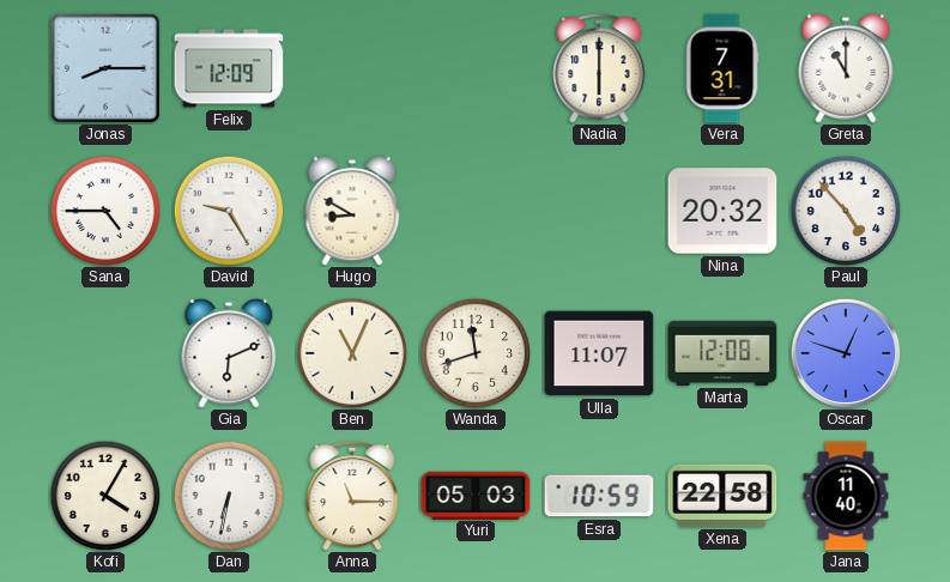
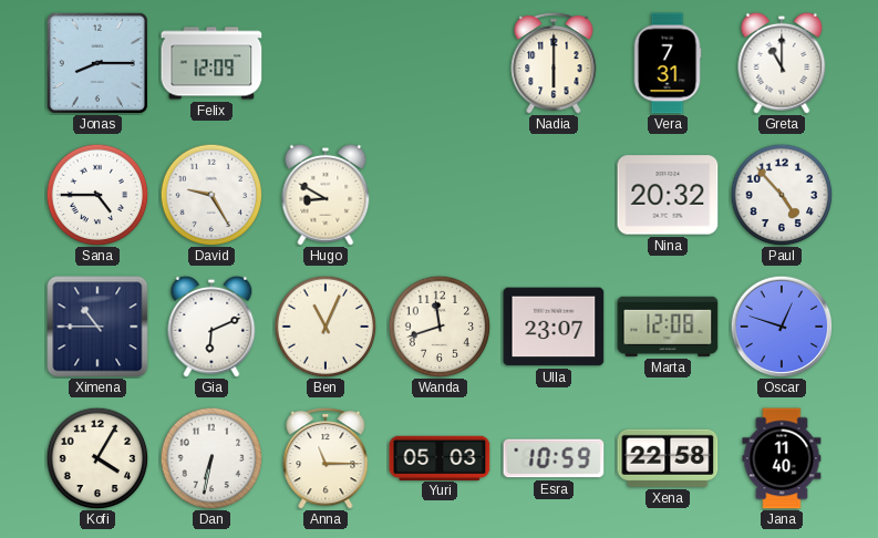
Ximena: none -> 10:45 (97, 327)
Ulla: 11:07 -> 23:07 (554, 327)
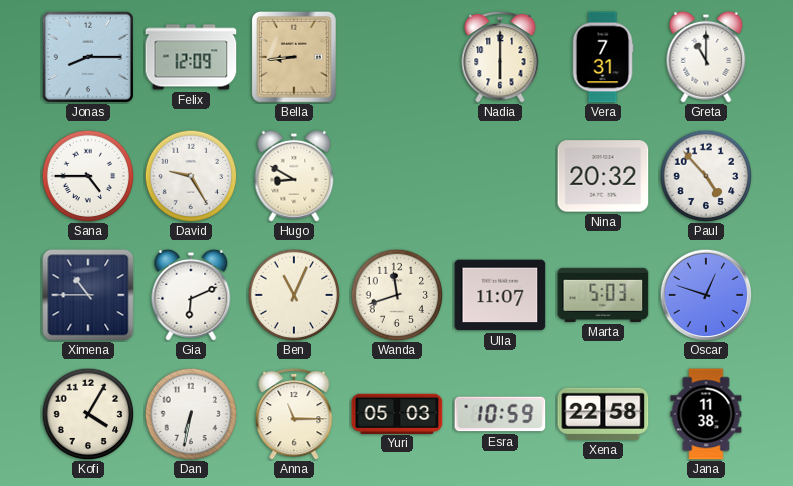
Bella: none -> 8:44 (294, 57)
Ulla: 23:07 -> 11:07 (500, 295)
Marta: 12:08 -> 5:03 (603, 295)
Jana: 11:40 -> 11:38 (706, 414)
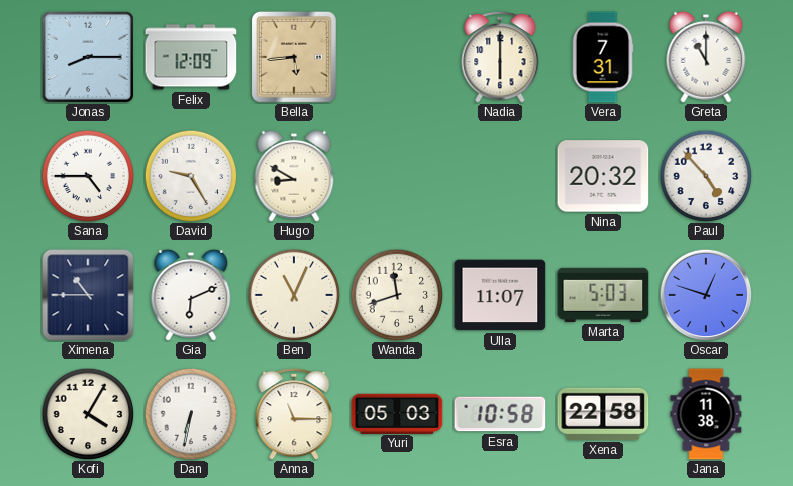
Bella: 8:44 -> 5:44 (294, 57)
Esra: 10:59 -> 10:58 (500, 414)
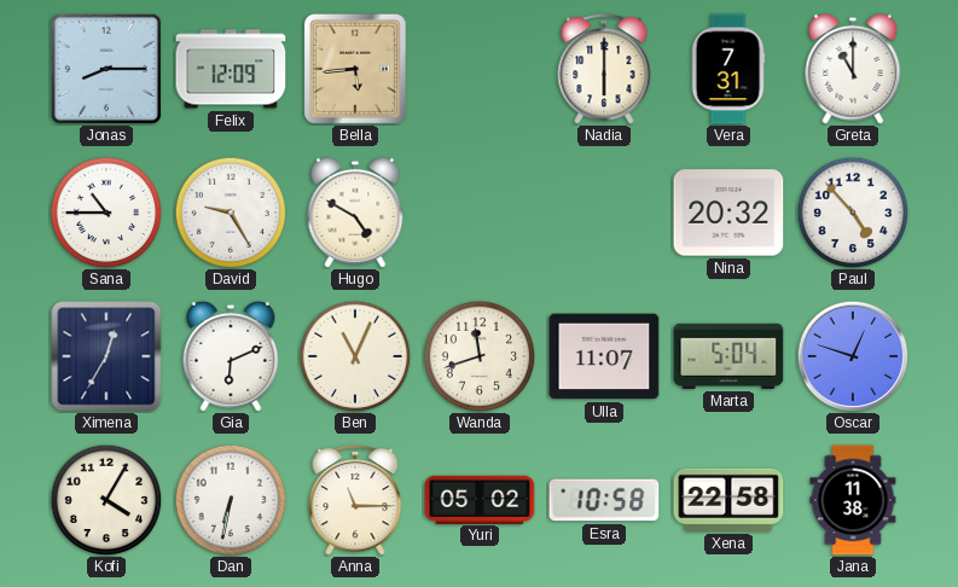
Sana: 4:45 -> 10:45 (106, 213)
Hugo: 8:50 -> 4:50 (355, 213)
Ximena: 10:45 -> 12:35 (106, 356)
Marta: 5:03 -> 5:04 (728, 356)
Yuri: 05:03 -> 05:02 (480, 499)
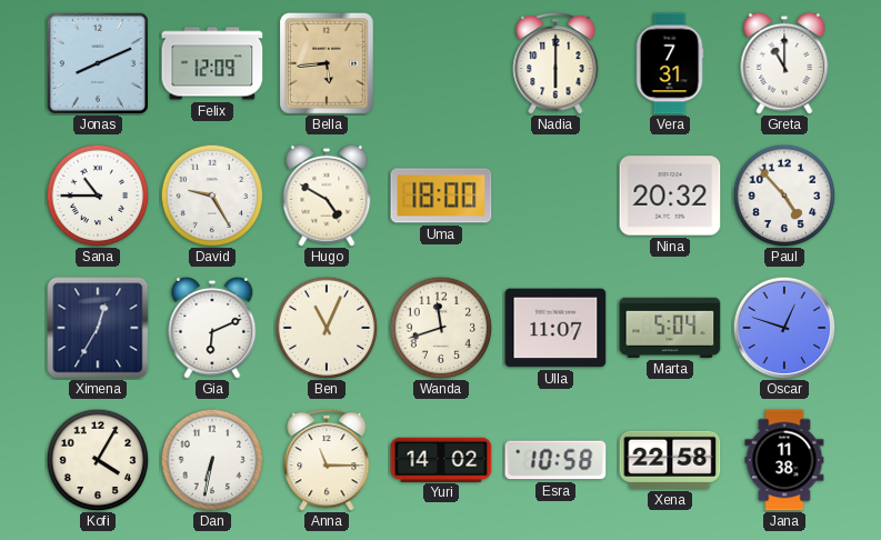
Jonas: 8:15 -> 8:11 (98, 63)
Uma: none -> 18:00 (441, 196)
Yuri: 05:02 -> 14:02 (441, 459)
